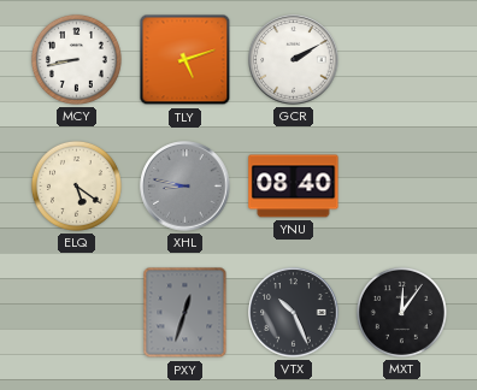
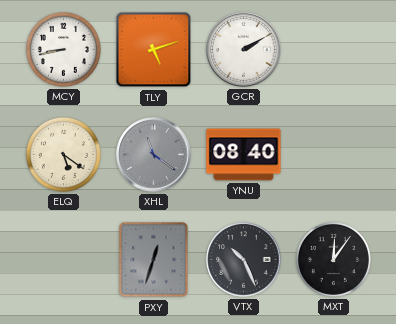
XHL: 8:47 -> 11:21 (154, 155)
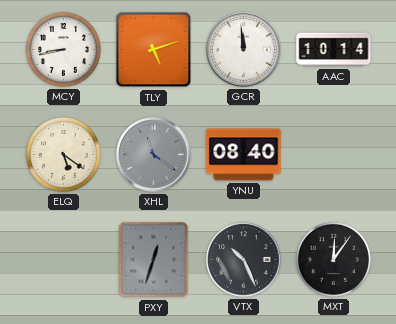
GCR: 2:10 -> 11:59 (244, 50)
AAC: none -> 10:14 (334, 50)
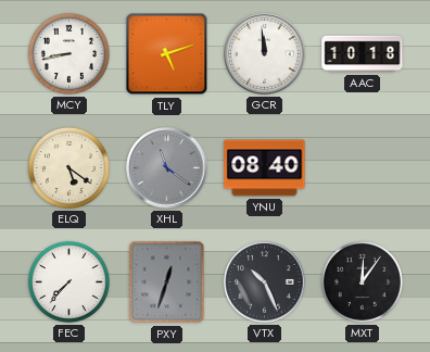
AAC: 10:14 -> 10:18 (363, 54)
FEC: none -> 7:37 (68, 281)
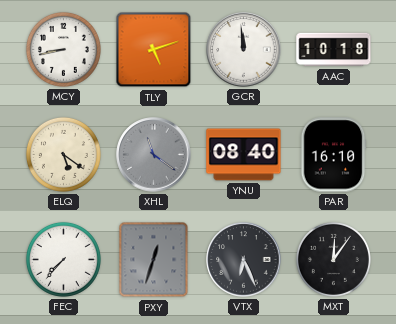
PAR: none -> 16:10 (333, 155)
VTX: 10:26 -> 6:26 (244, 260)
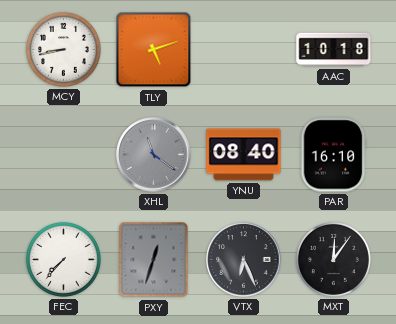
GCR: 11:59 -> none (244, 50)
ELQ: 5:21 -> none (63, 154)
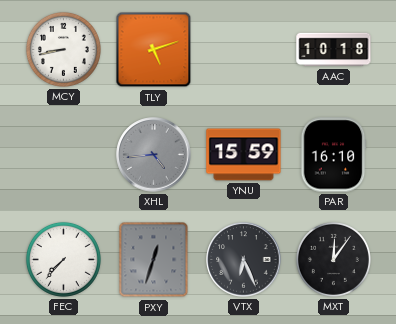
XHL: 11:21 -> 4:44 (154, 155)
YNU: 08:40 -> 15:59 (244, 155)
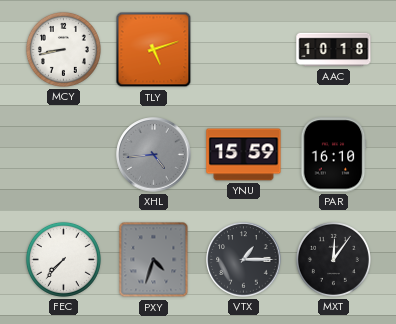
PXY: 12:33 -> 4:33 (154, 260)
VTX: 6:26 -> 1:15 (244, 260)
